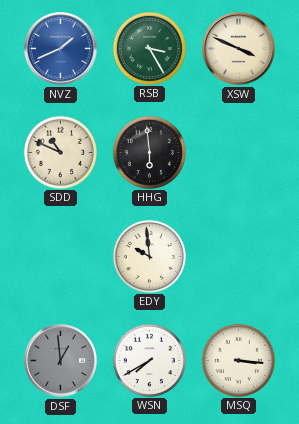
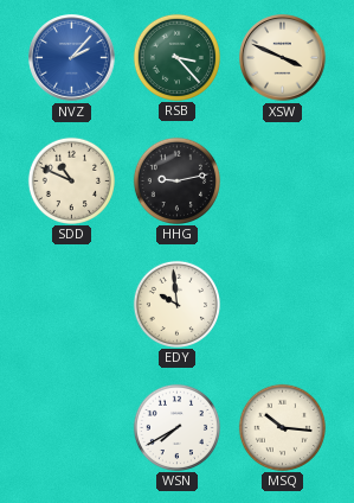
NVZ: 1:41 -> 2:07 (72, 58)
RSB: 3:25 -> 3:23 (176, 57)
HHG: 5:59 -> 9:13 (176, 180)
DSF: 12:59 -> none (61, 361)
MSQ: 3:16 -> 10:16 (282, 427)
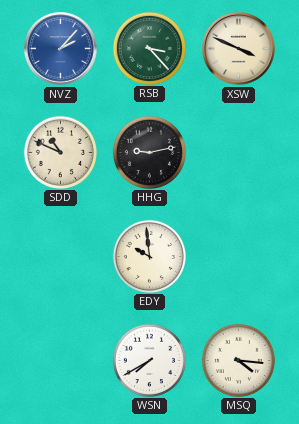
MSQ: 10:16 -> 4:16 (238, 360)
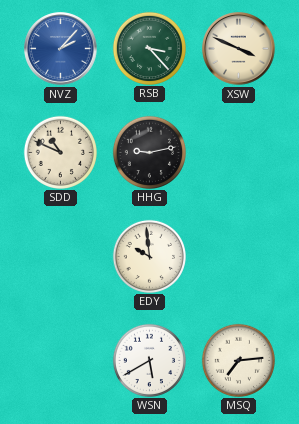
WSN: 7:40 -> 5:40 (149, 360)
MSQ: 4:16 -> 7:14 (238, 360)
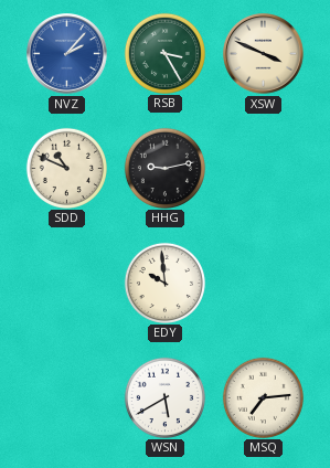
RSB: 3:23 -> 3:25 (164, 53)
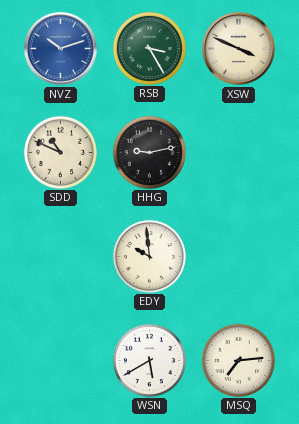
NVZ: 2:07 -> 10:12 (61, 49)
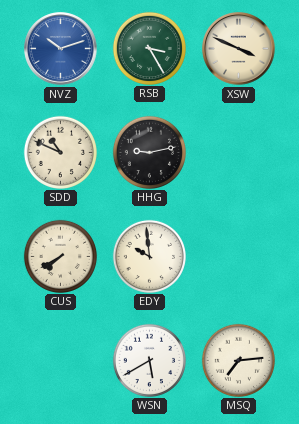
CUS: none -> 7:40 (60, 256)
